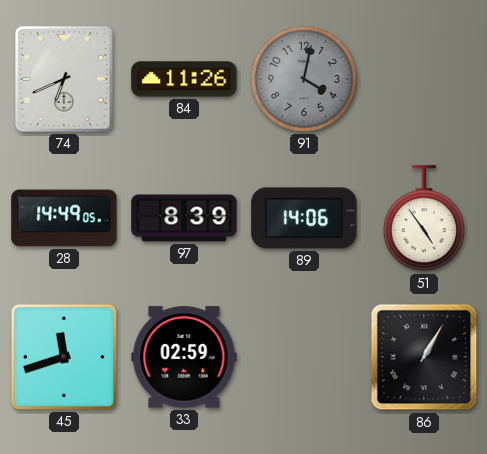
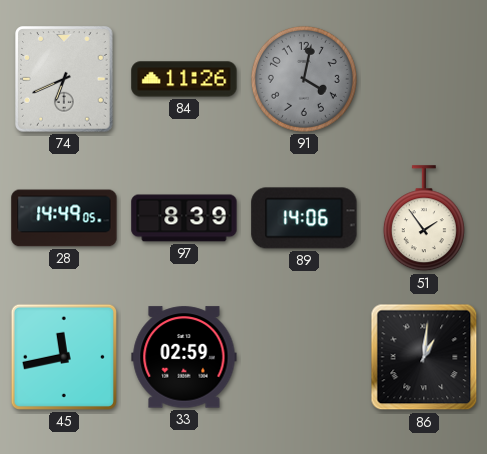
51: 4:54 -> 1:54 (424, 219)
45: 11:42 -> 11:43 (64, 357)
86: 1:05 -> 1:01 (424, 357)
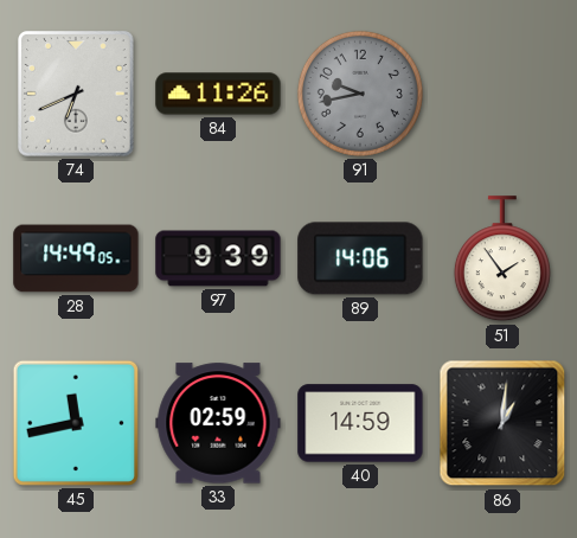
91: 4:02 -> 9:43 (360, 94)
97: 8:39 -> 9:39 (218, 258)
40: none -> 14:59 (360, 423)
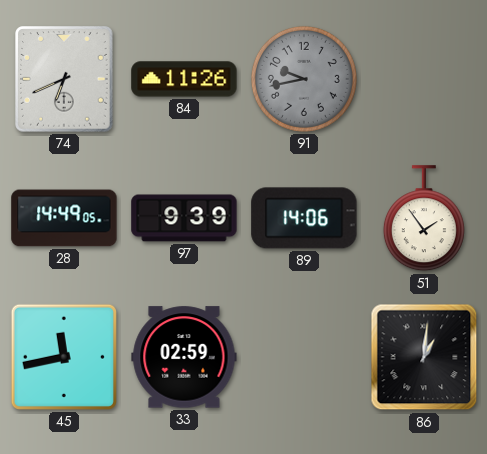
40: 14:59 -> none (360, 423)
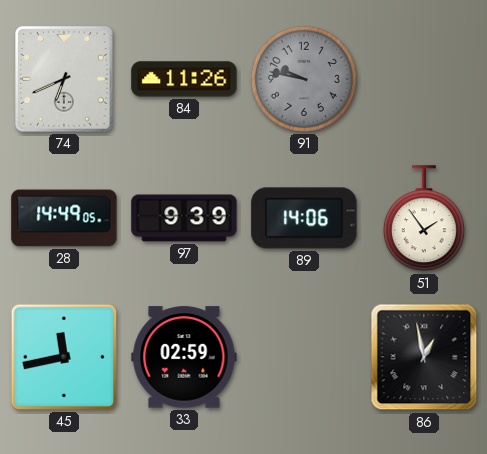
91: 9:43 -> 9:47 (304, 79)
86: 1:01 -> 12:58 (424, 357)
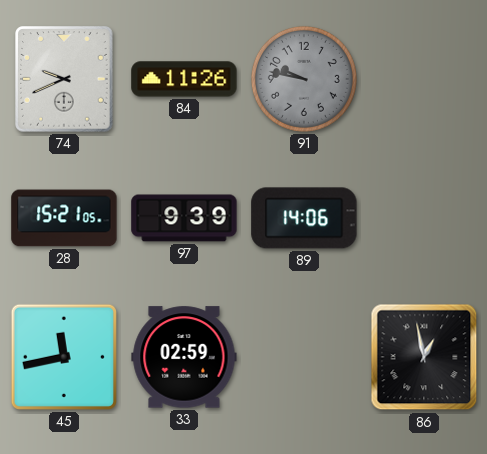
74: 6:41 -> 9:41 (64, 79)
28: 14:49 -> 15:21 (64, 218)
51: 1:54 -> none (424, 219)
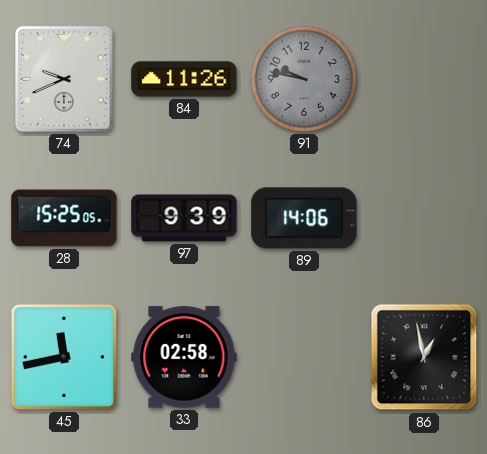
28: 15:21 -> 15:25 (64, 218)
33: 02:59 -> 02:58 (184, 357)
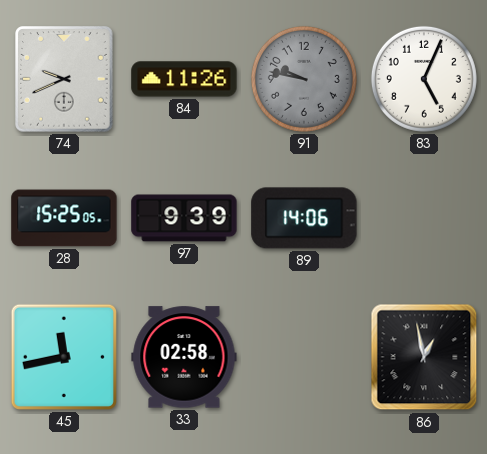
83: none -> 5:04 (424, 79)
